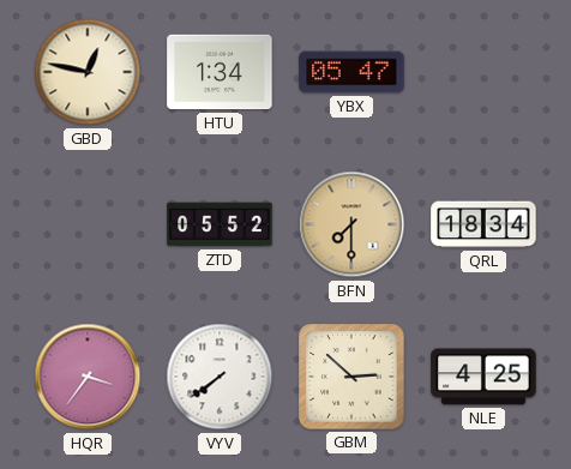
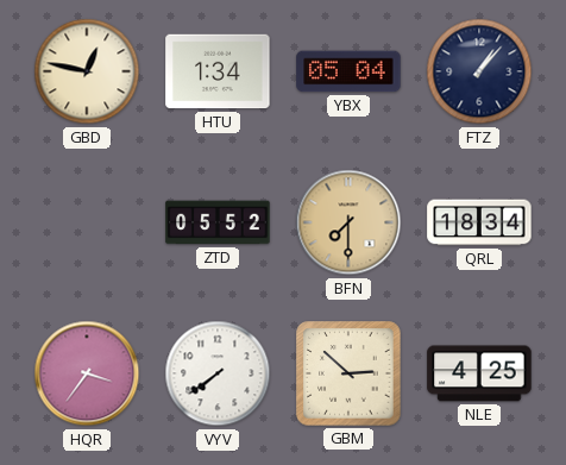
YBX: 05:47 -> 05:04 (348, 71)
FTZ: none -> 1:07 (479, 71)
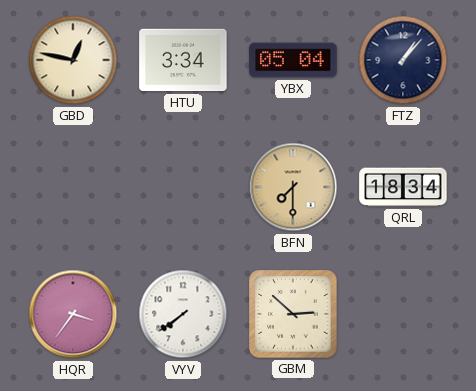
HTU: 1:34 -> 3:34 (183, 60)
ZTD: 05:52 -> none (218, 222)
NLE: 4:25 -> none (479, 373)
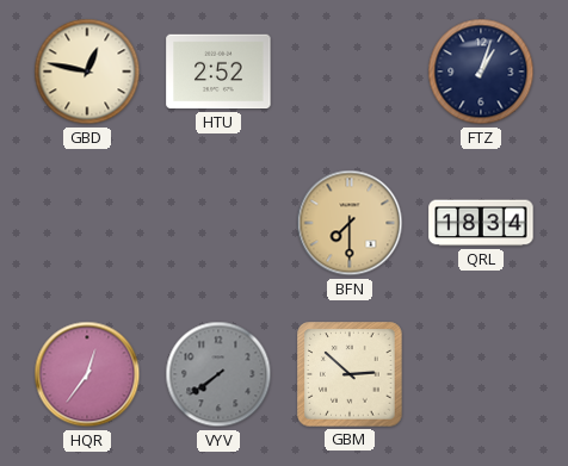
HTU: 3:34 -> 2:52 (218, 72)
YBX: 05:04 -> none (293, 60)
FTZ: 1:07 -> 1:03 (481, 72)
HQR: 3:36 -> 12:36 (87, 374)
VYV dial: white -> grey (218, 374)
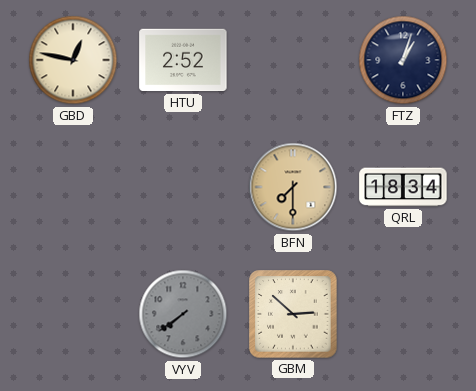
HQR: 12:36 -> none (87, 374)
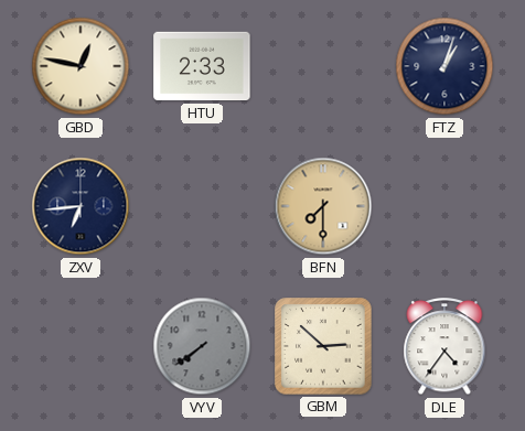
HTU: 2:52 -> 2:33 (202, 66)
ZXV: none -> 6:44 (81, 206)
QRL: 18:34 -> none (403, 187)
DLE: none -> 4:36 (444, 347)
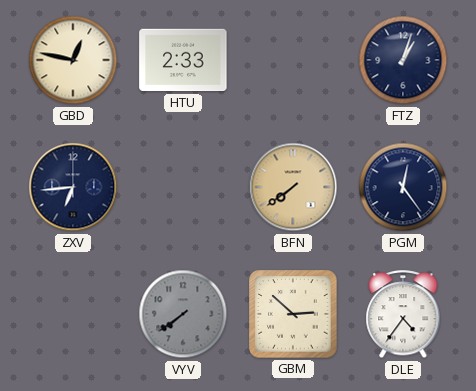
BFN: 7:30 -> 7:39 (293, 187)
PGM: none -> 12:24 (403, 187)
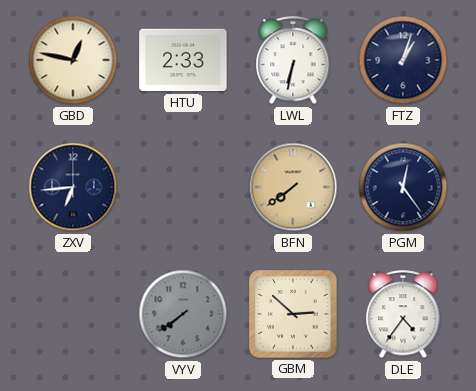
LWL: none -> 6:32 (293, 61)
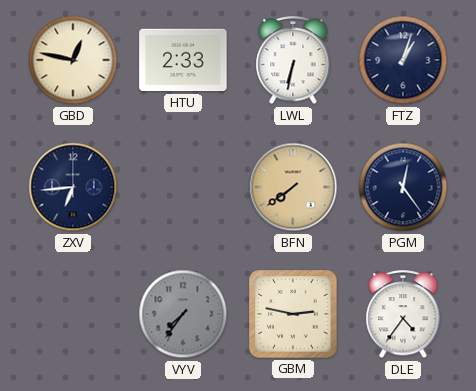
VYV: 7:39 -> 7:36 (183, 314)
GBM: 2:52 -> 2:47 (293, 314)
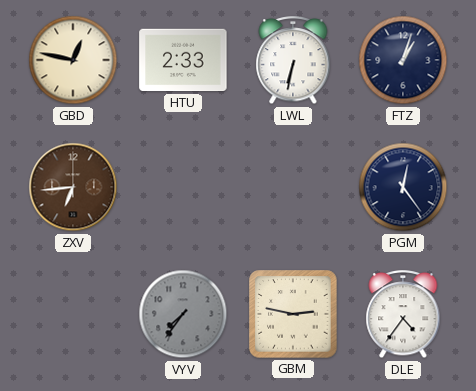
ZXV dial: navy -> brown (73, 187)
BFN: 7:39 -> none (293, 187)
